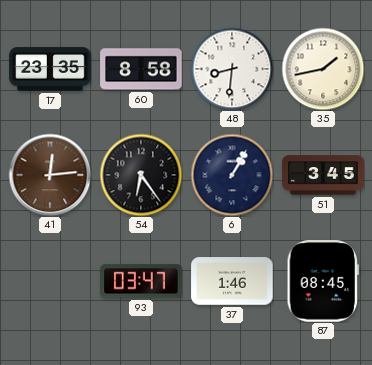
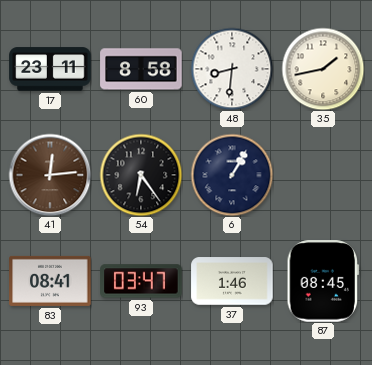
17: 23:35 -> 23:11 (50, 69)
51: 3:45 -> none (323, 175)
83: none -> 08:41 (50, 281)
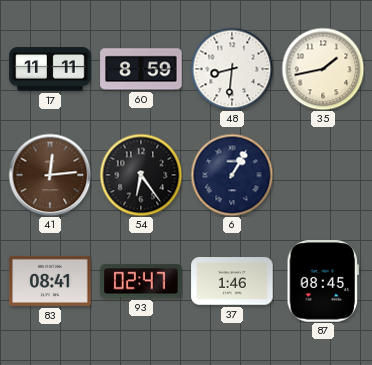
17: 23:11 -> 11:11 (50, 69)
60: 8:58 -> 8:59 (141, 69)
93: 03:47 -> 02:47 (141, 281)
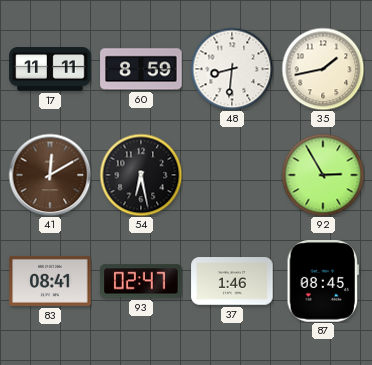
41: 12:14 -> 12:10 (50, 175)
54: 6:24 -> 6:28 (141, 175)
6: 1:05 -> none (232, 175)
92: none -> 2:55 (323, 175)
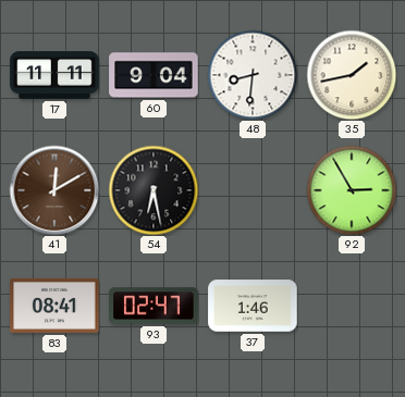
60: 8:59 -> 9:04 (154, 75)
87: 08:45 -> none (322, 281)
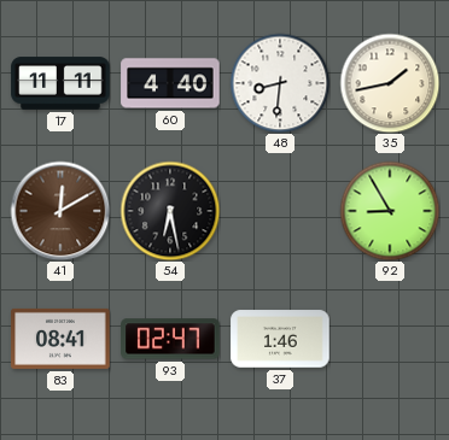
60: 9:04 -> 4:40 (170, 83)
92: 2:55 -> 8:55 (390, 211)
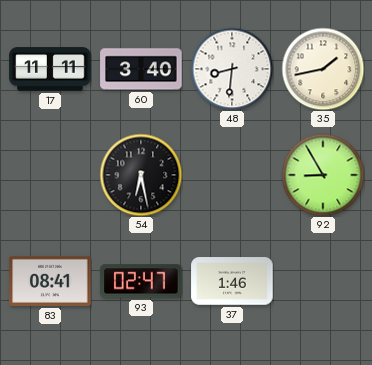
60: 4:40 -> 3:40 (141, 69)
41: 12:10 -> none (60, 211)
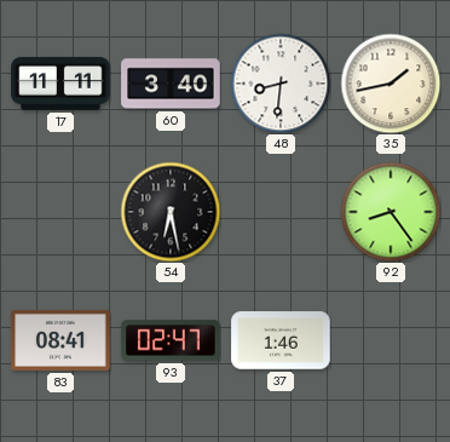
92: 8:55 -> 8:24 (391, 212)
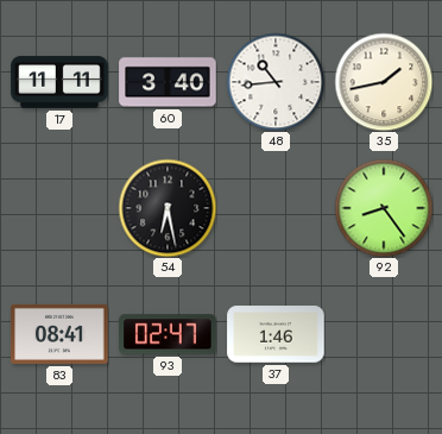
48: 8:31 -> 10:44 (276, 82)
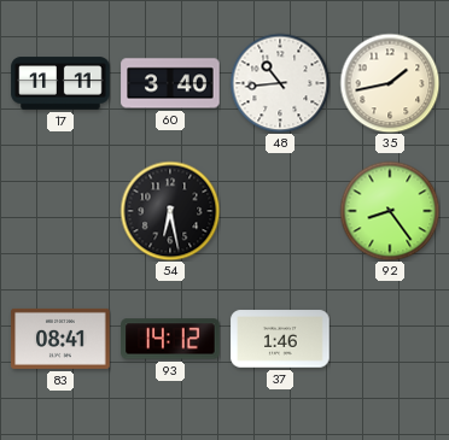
93: 02:47 -> 14:12 (170, 339)
